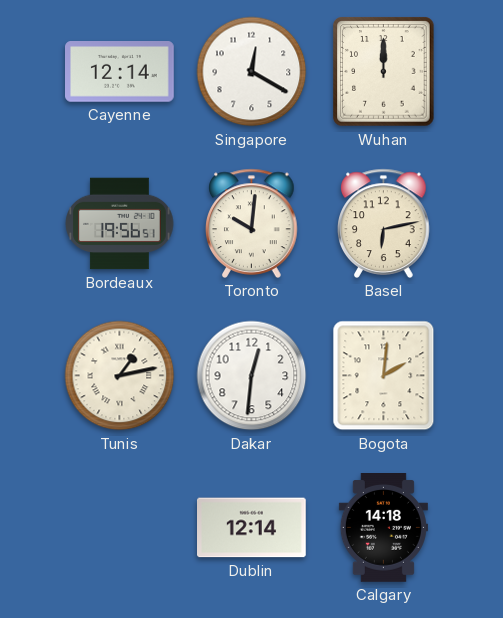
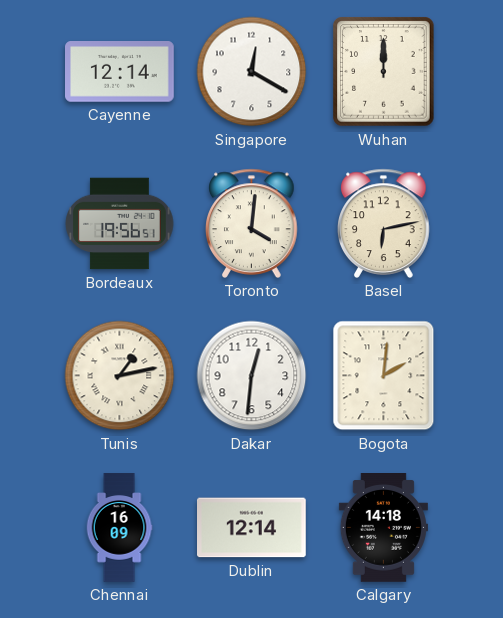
Toronto: 10:01 -> 4:01 (252, 223)
Chennai: none -> 16:09 (119, 528)
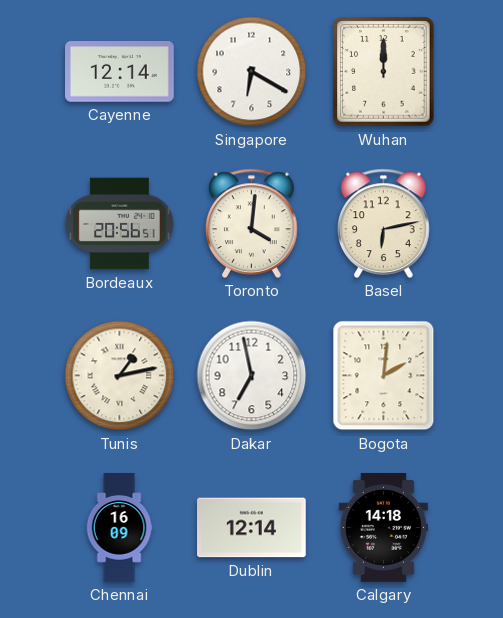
Singapore: 12:20 -> 6:20 (252, 72)
Bordeaux: 19:56 -> 20:56 (120, 224)
Dakar: 12:31 -> 6:58 (252, 376)
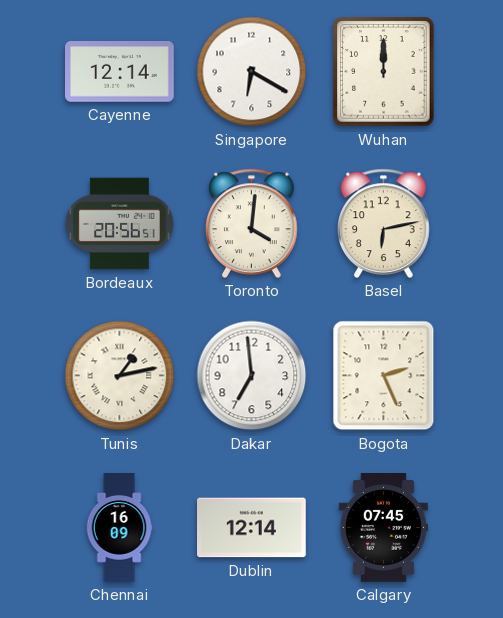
Dakar: 6:58 -> 6:59 (252, 376)
Bogota: 2:01 -> 2:26 (384, 376)
Calgary: 14:18 -> 07:45 (383, 528)
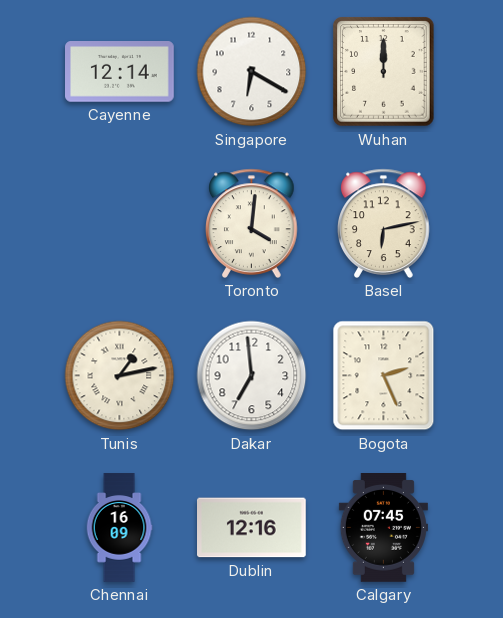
Bordeaux: 20:56 -> none (120, 224)
Dublin: 12:14 -> 12:16 (252, 528)
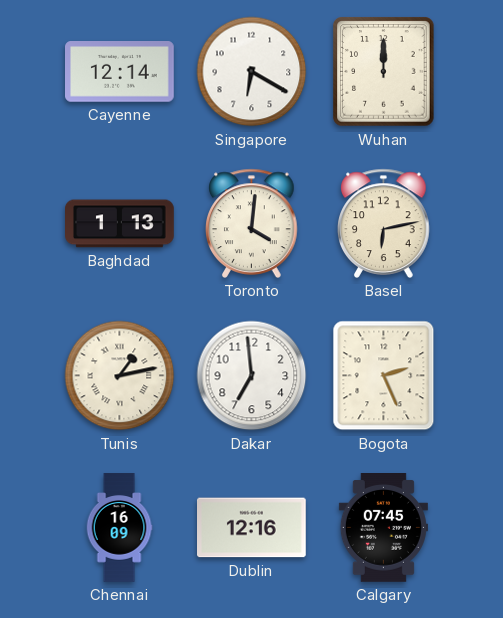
Baghdad: none -> 1:13 (120, 224)
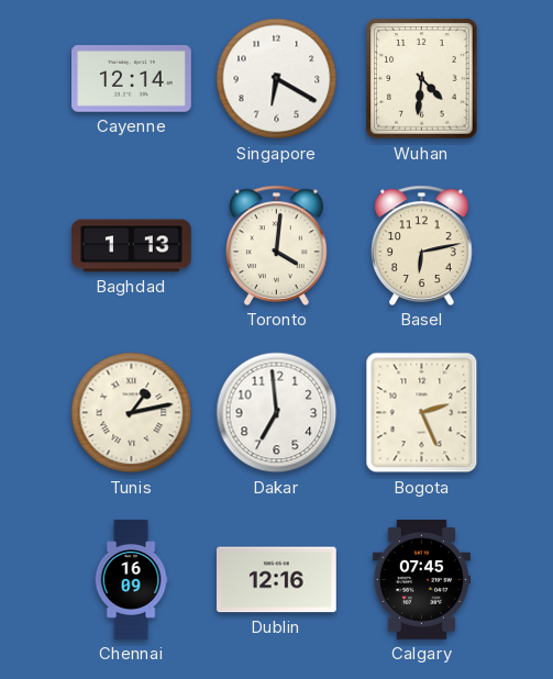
Wuhan: 12:00 -> 4:31 (422, 79)
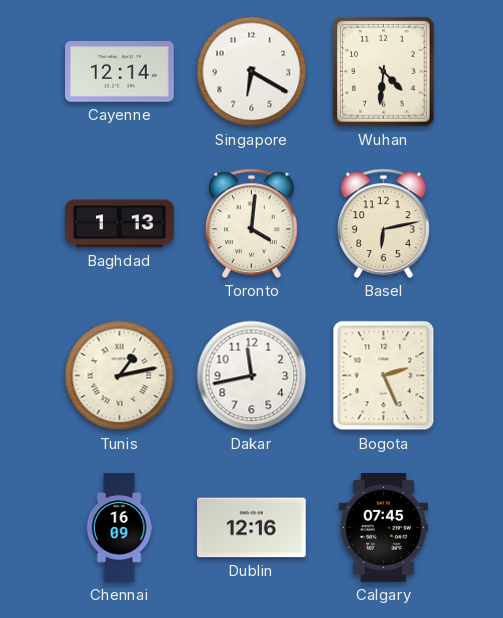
Dakar: 6:59 -> 11:43 (252, 376)
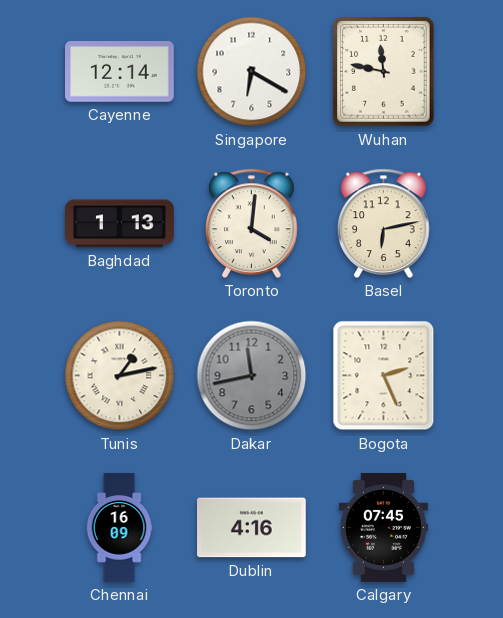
Wuhan: 4:31 -> 11:47 (384, 72)
Dakar dial: white -> grey (252, 376)
Dublin: 12:16 -> 4:16 (252, 528)
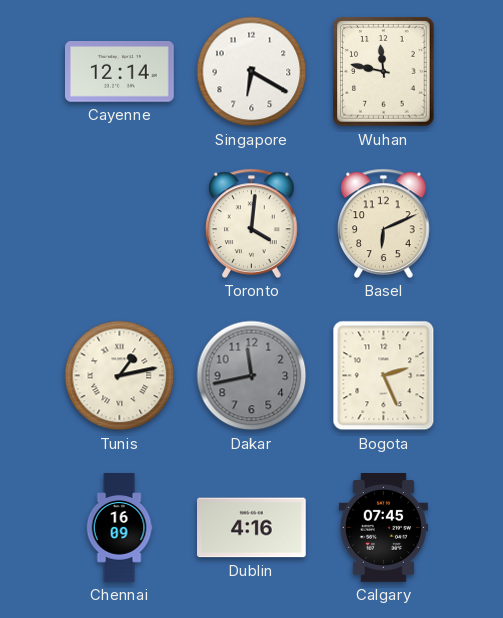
Baghdad: 1:13 -> none (120, 224)
Basel: 6:13 -> 6:11 (384, 223)
